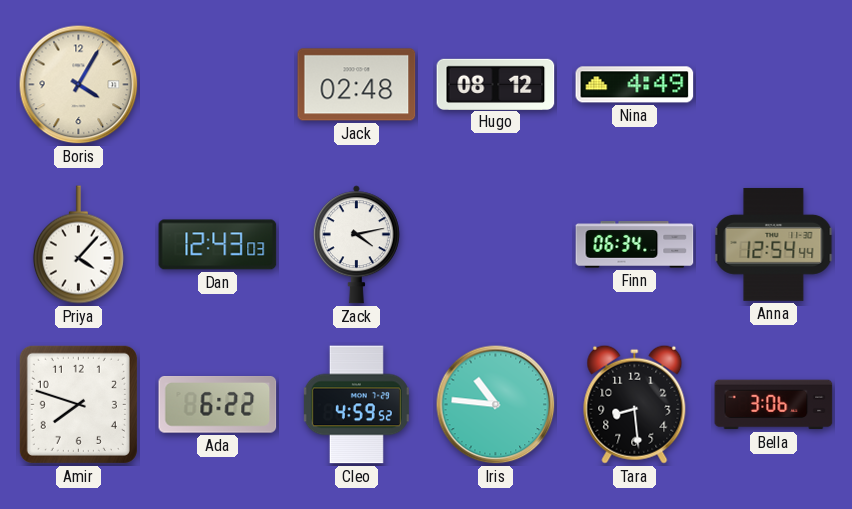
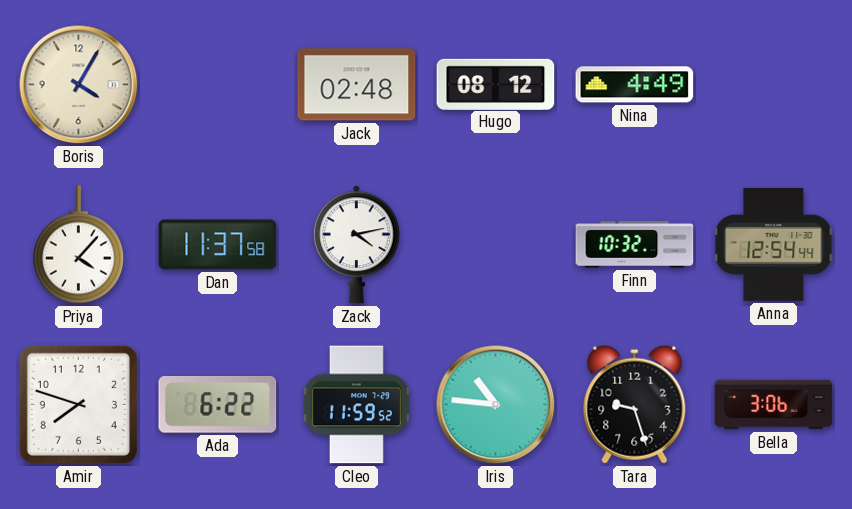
Dan: 12:43 -> 11:37 (218, 245)
Finn: 06:34 -> 10:32 (635, 245)
Cleo: 4:59 -> 11:59 (356, 405)
Tara: 8:29 -> 9:27 (635, 404)
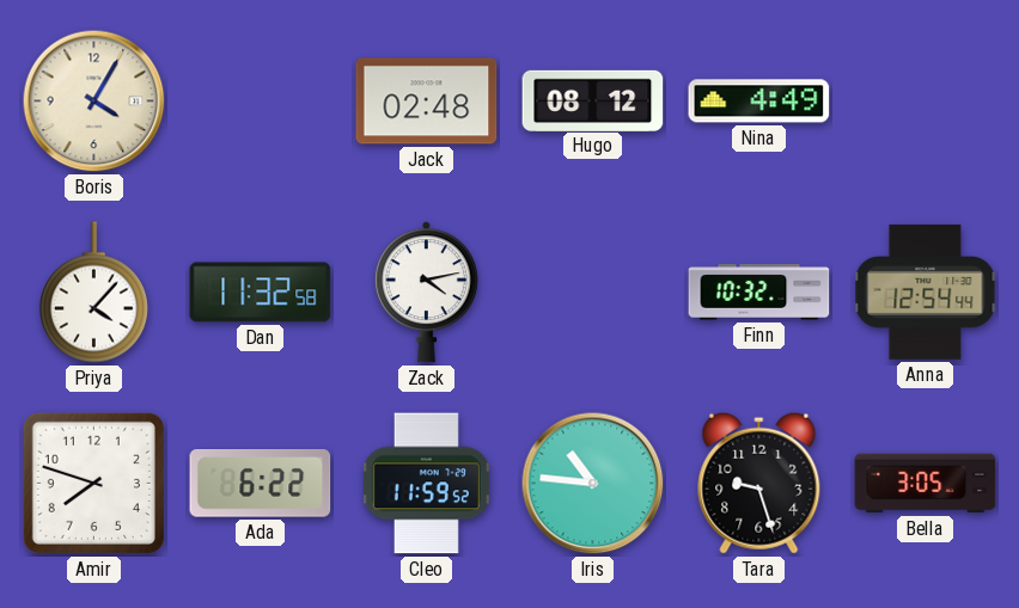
Dan: 11:37 -> 11:32 (261, 293)
Bella: 3:06 -> 3:05 (926, 484)
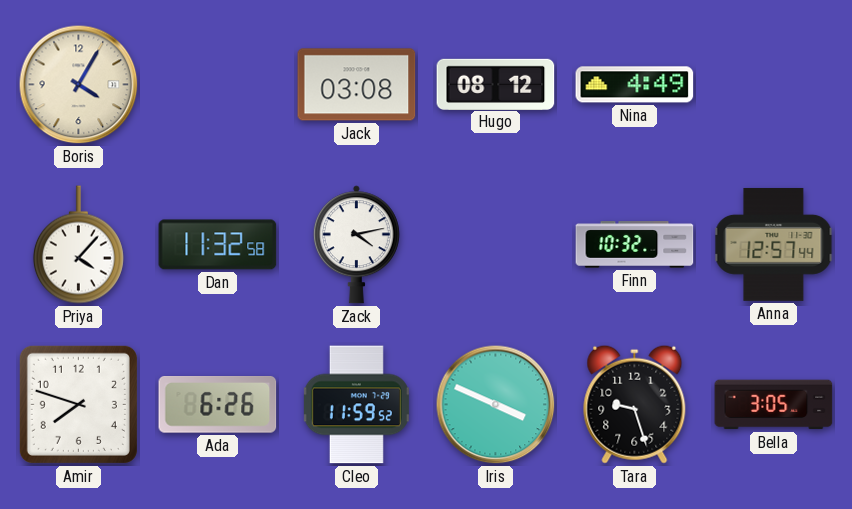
Jack: 02:48 -> 03:08 (357, 85)
Anna: 12:54 -> 12:57 (774, 244)
Ada: 6:22 -> 6:26 (218, 405)
Iris: 10:46 -> 3:49 (496, 405)
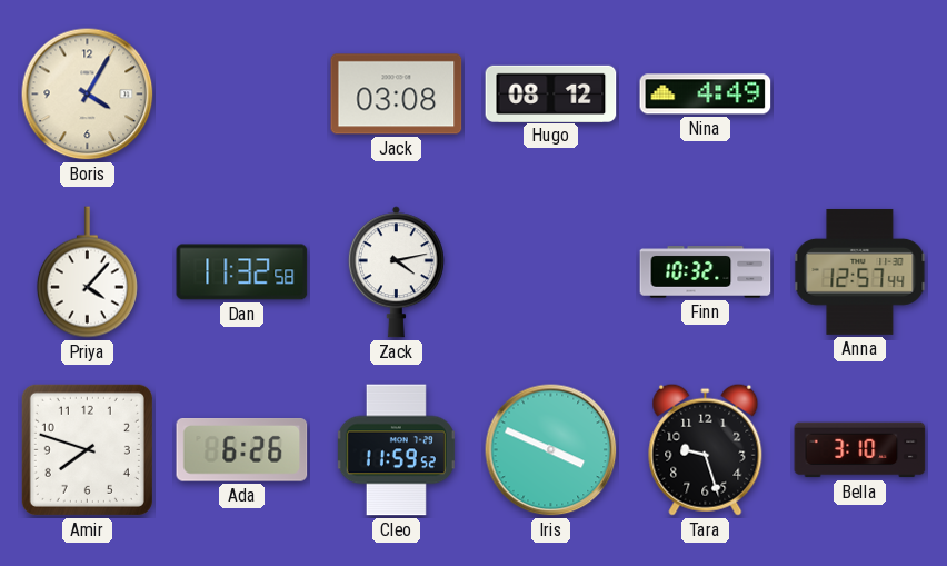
Bella: 3:05 -> 3:10 (860, 450)
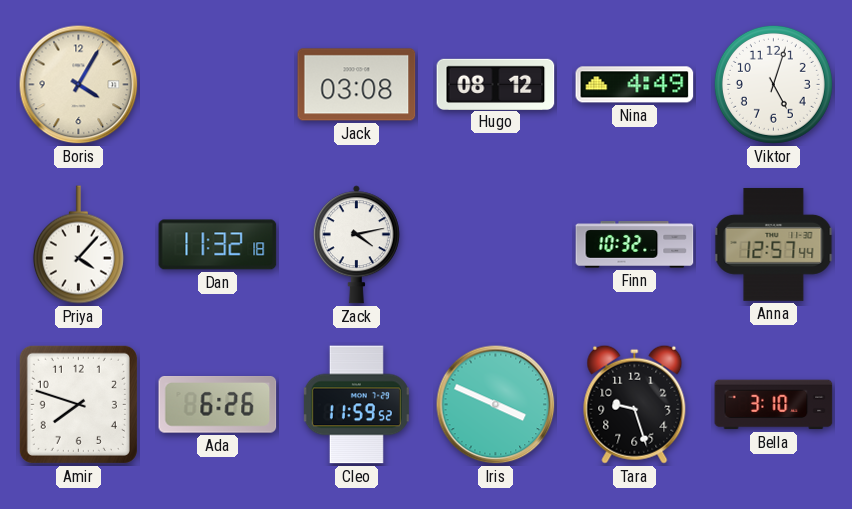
Viktor: none -> 5:03 (773, 84)
Dan: 11:32:58 -> 11:32:18 (218, 245)
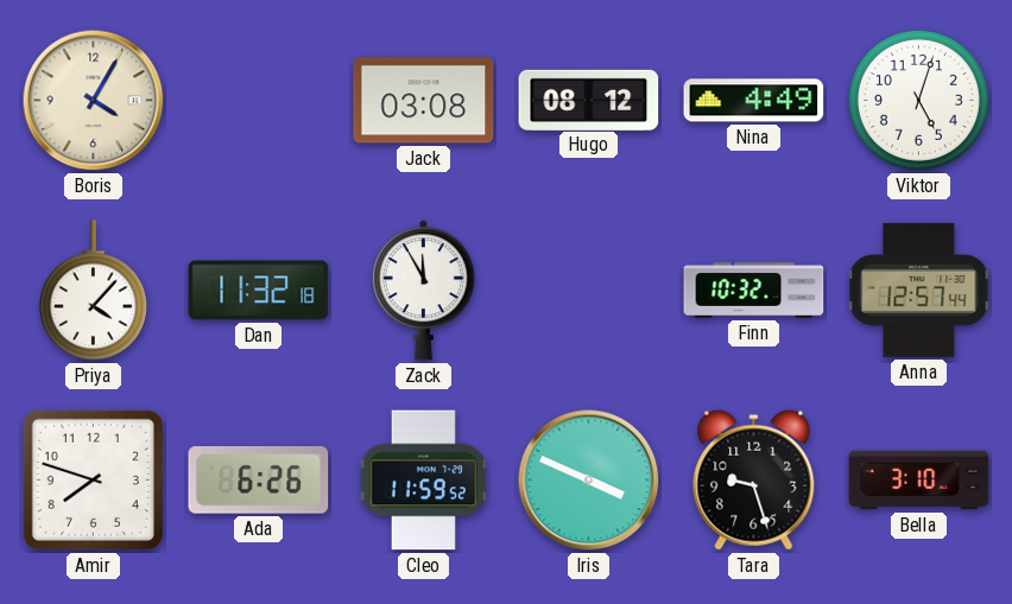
Zack: 4:13 -> 11:55 (423, 291)
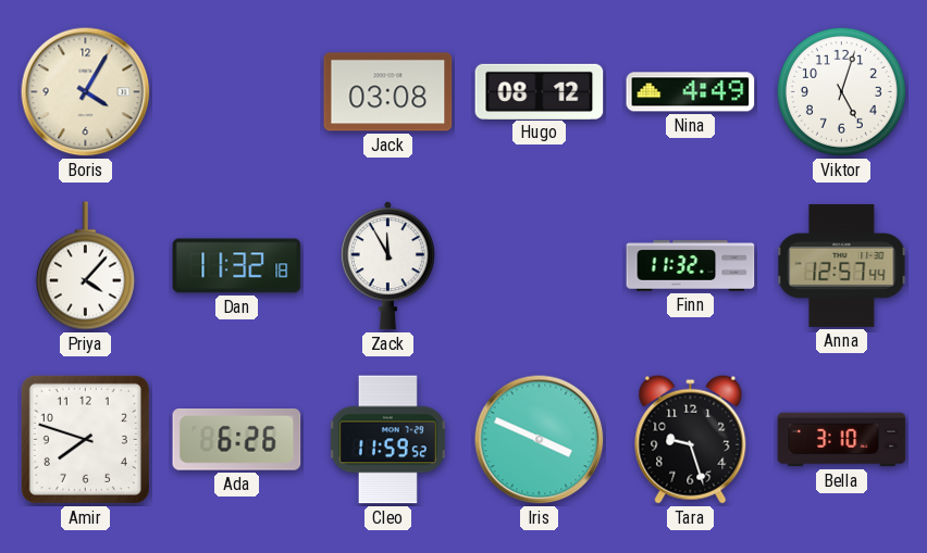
Finn: 10:32 -> 11:32 (691, 266)
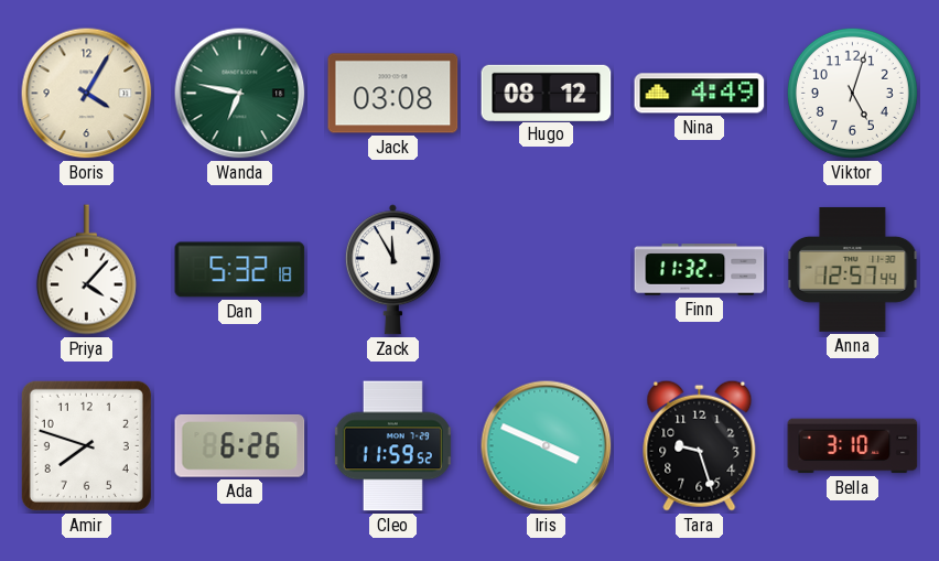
Wanda: none -> 6:47 (240, 94)
Dan: 11:32 -> 5:32 (240, 270)
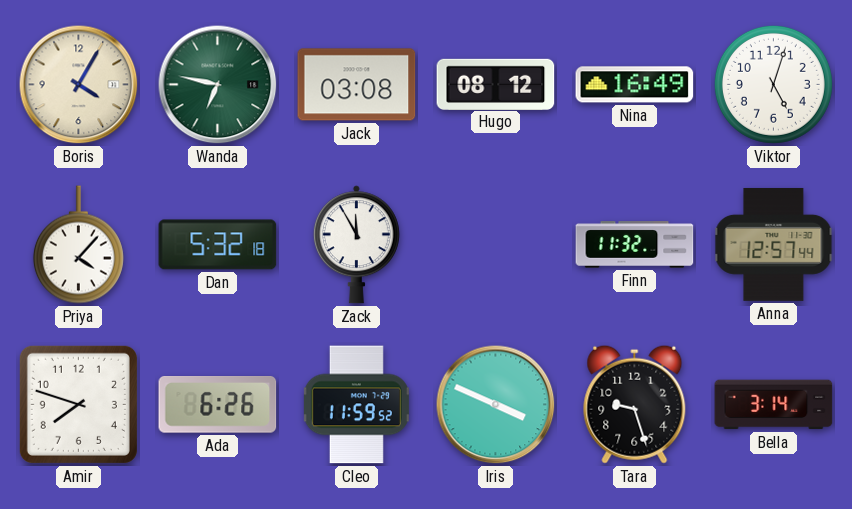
Nina: 4:49 -> 16:49 (635, 85)
Bella: 3:10 -> 3:14 (774, 405)
